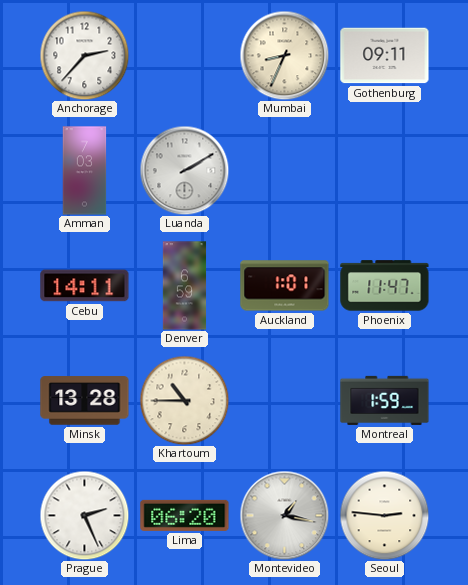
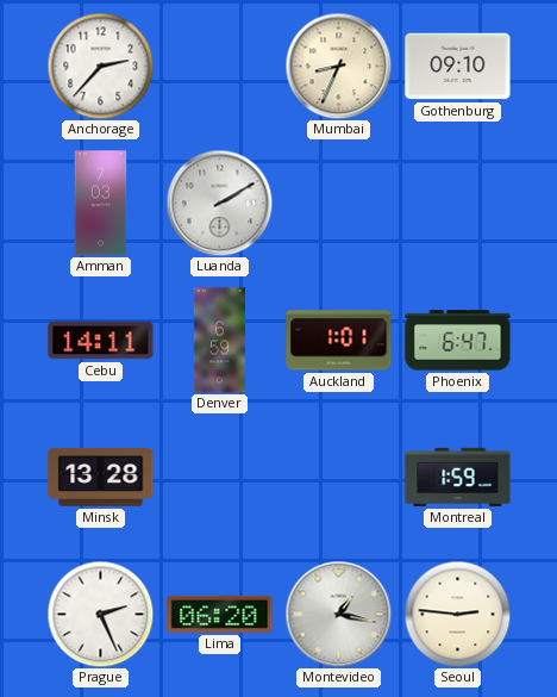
Gothenburg: 09:11 -> 09:10 (458, 67)
Phoenix: 11:47 -> 6:47 (458, 341)
Khartoum: 10:45 -> none (184, 400)
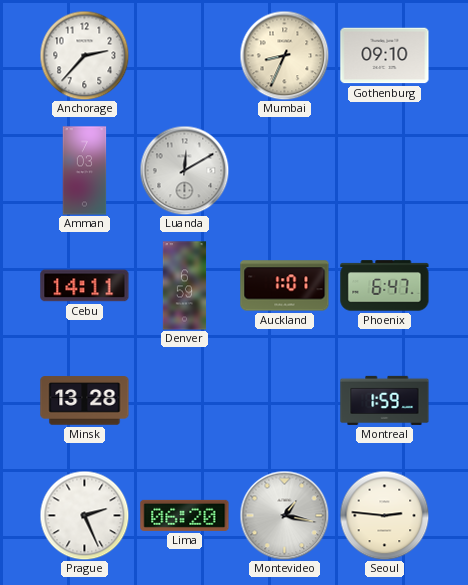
Luanda: 2:10 -> 12:10 (184, 170)
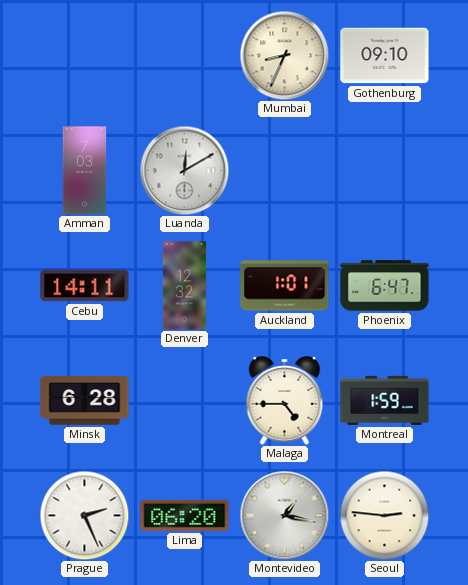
Anchorage: 2:37 -> none (84, 55)
Denver: 6:59 -> 12:32 (185, 286)
Minsk: 13:28 -> 6:28 (85, 401)
Malaga: none -> 4:45 (285, 401)
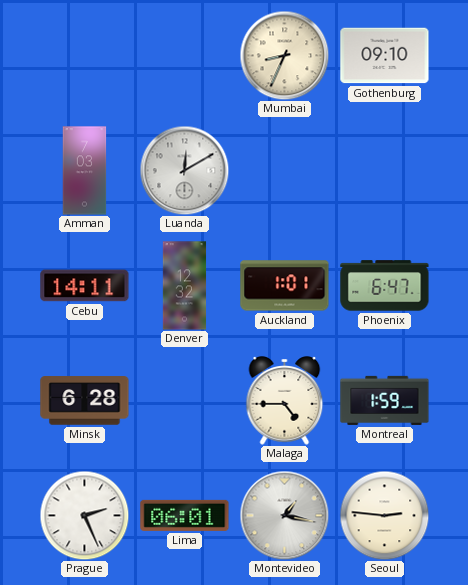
Lima: 06:20 -> 06:01 (185, 515)
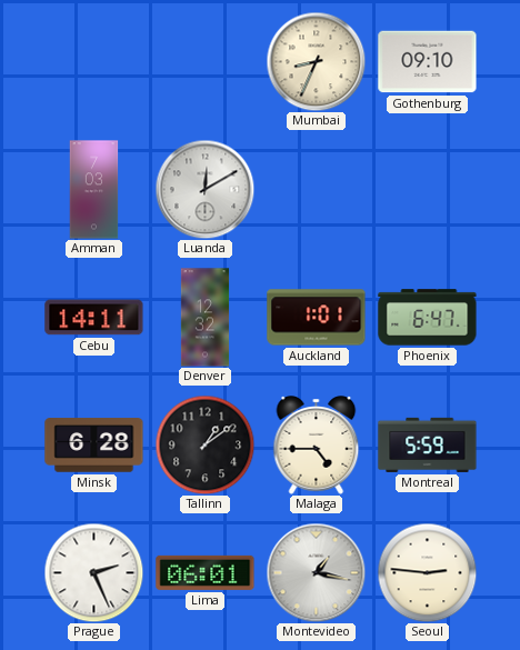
Tallinn: none -> 1:09 (204, 444)
Montreal: 1:59 -> 5:59 (428, 444)
